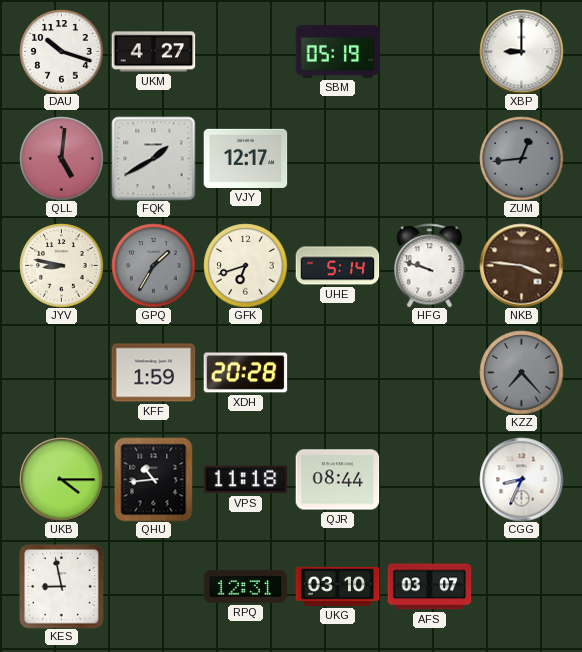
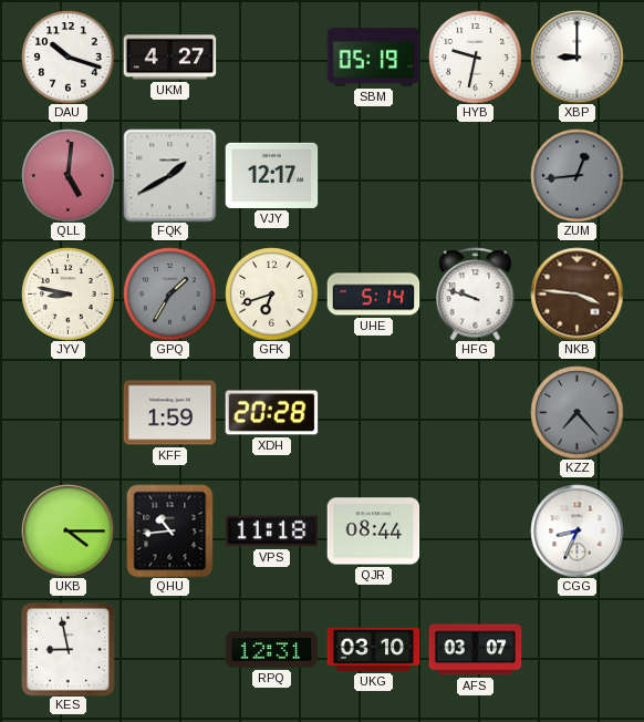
HYB: none -> 9:32 (475, 56)
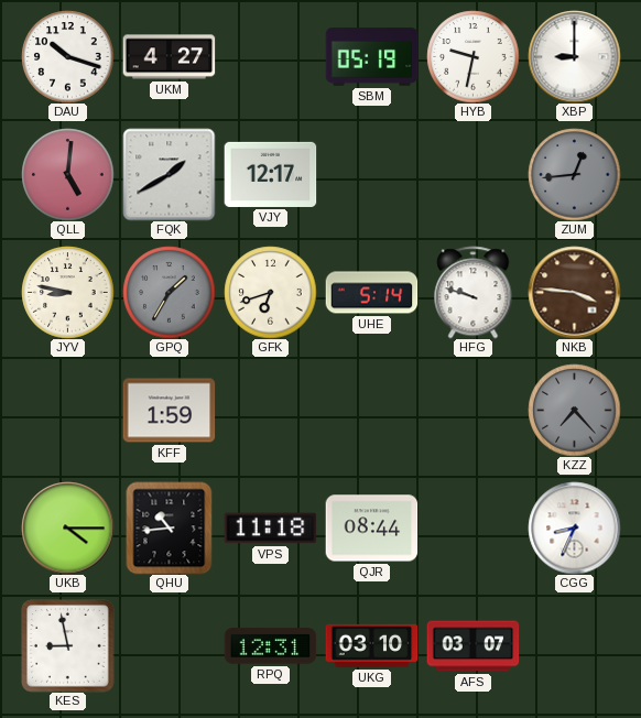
XDH: 20:28 -> none (271, 413)
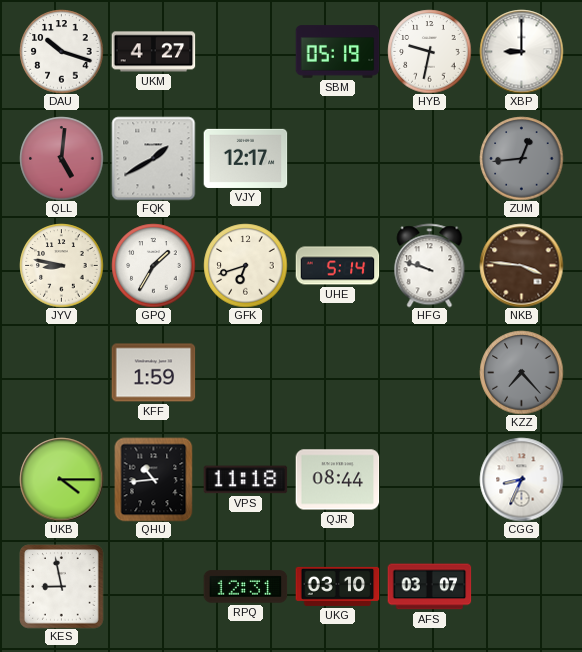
GPQ dial: grey -> white (153, 265)
